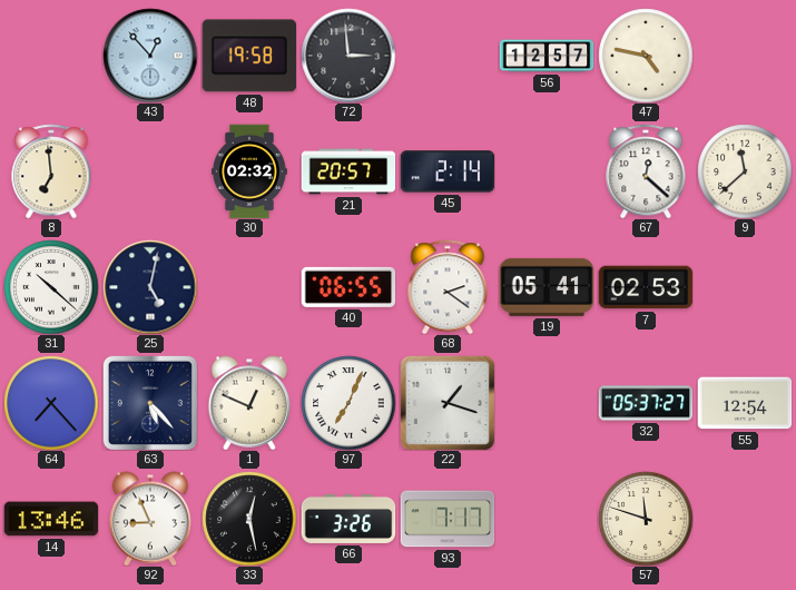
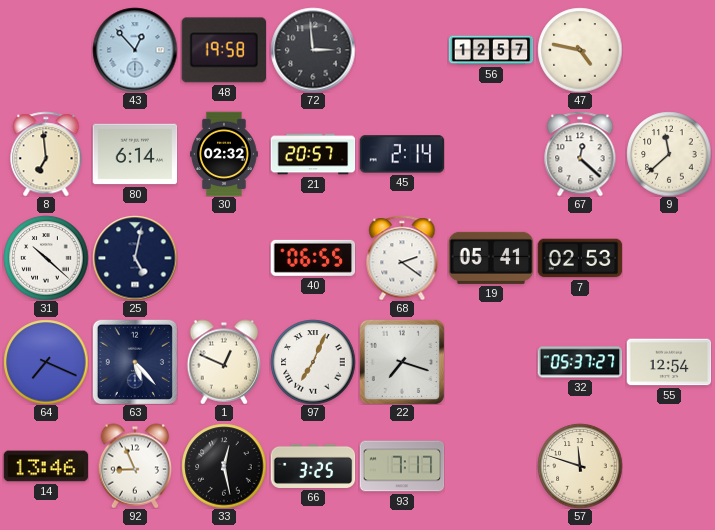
80: none -> 6:14 (135, 154)
64: 7:23 -> 7:19 (46, 362)
22: 1:18 -> 7:18 (402, 362)
66: 3:26 -> 3:25 (313, 466)
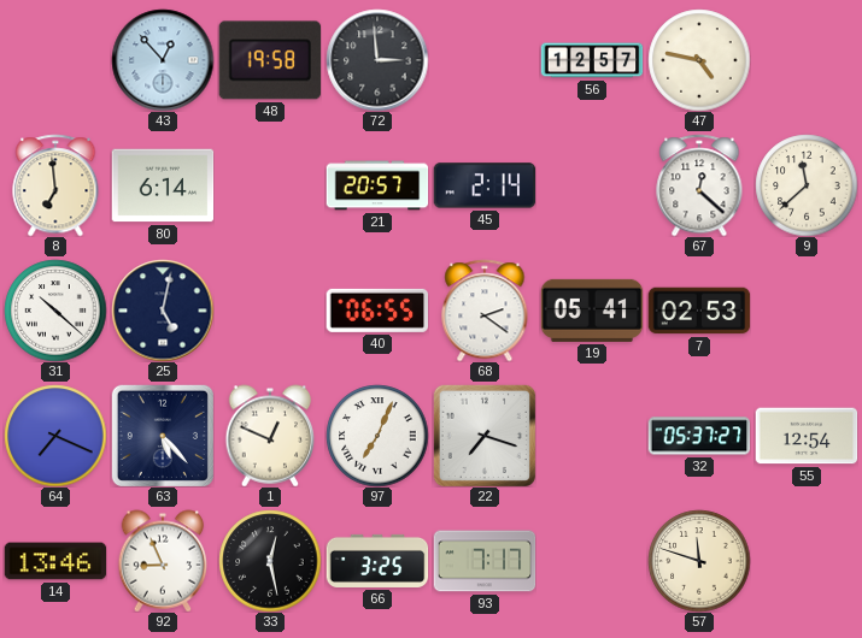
30: 02:32 -> none (225, 154)
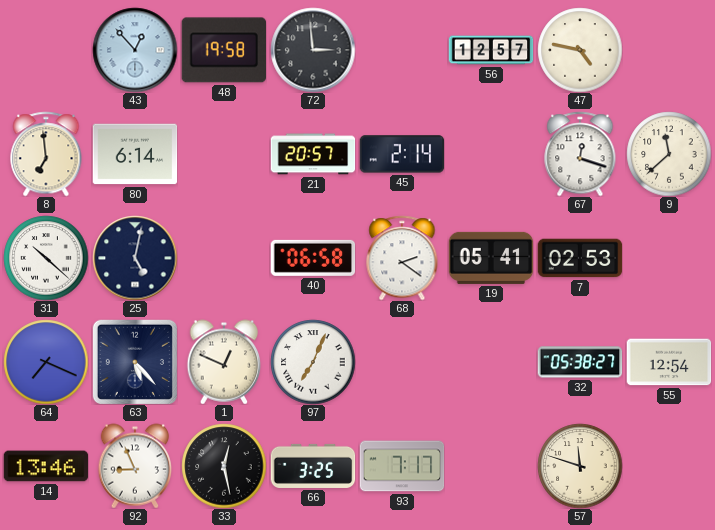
67: 12:22 -> 12:18 (580, 154)
40: 06:55 -> 06:58 (313, 258)
22: 7:18 -> none (485, 436)
32: 05:37 -> 05:38 (580, 362)
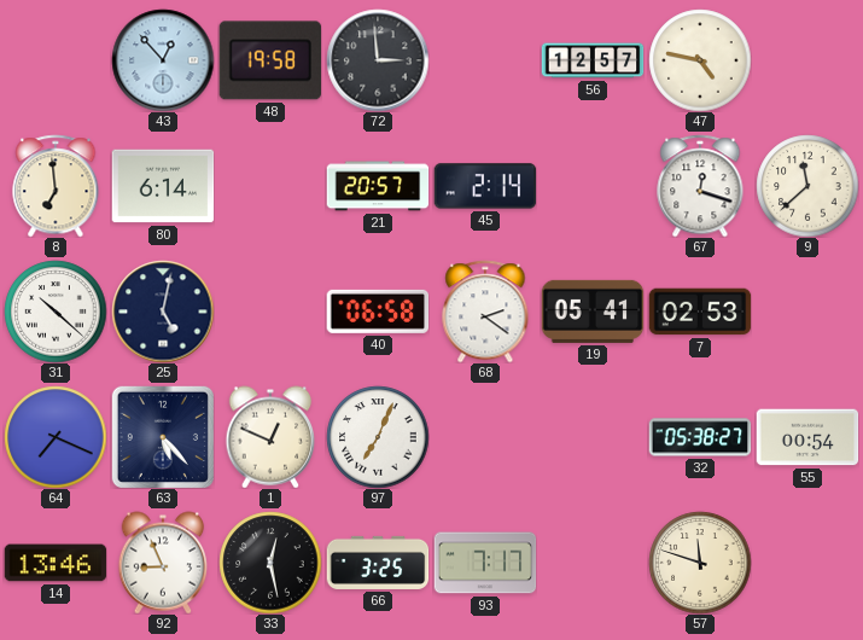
55: 12:54 -> 00:54 (807, 437)
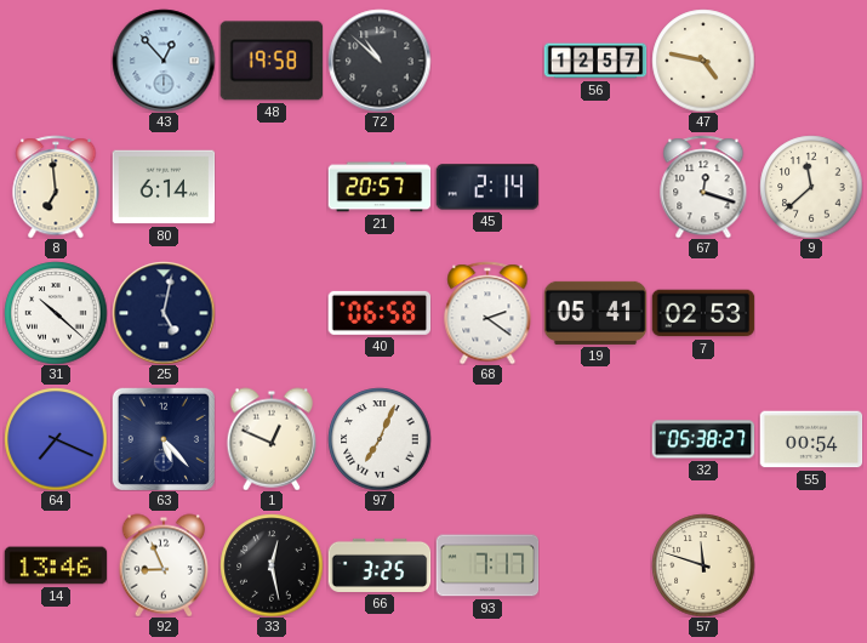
72: 2:59 -> 10:52 (380, 61)
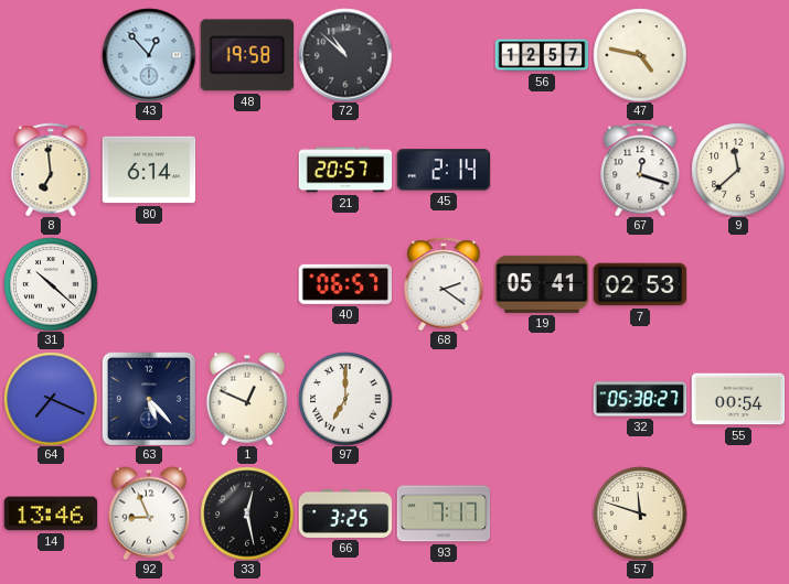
25: 5:02 -> none (164, 313)
40: 06:58 -> 06:57 (345, 284)
97: 7:04 -> 7:00 (345, 399)
